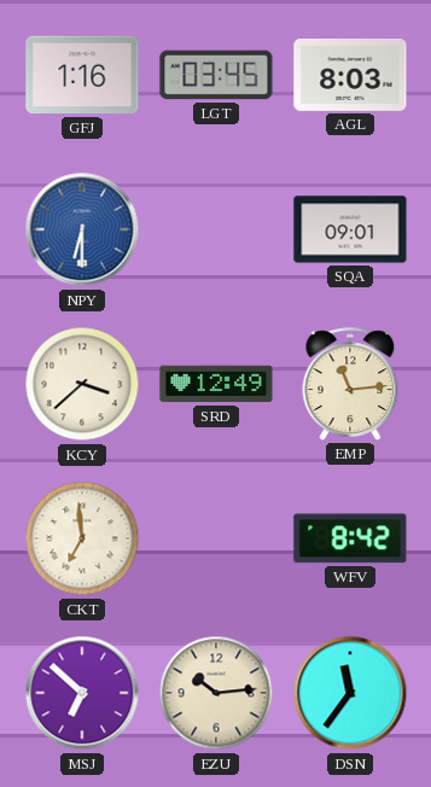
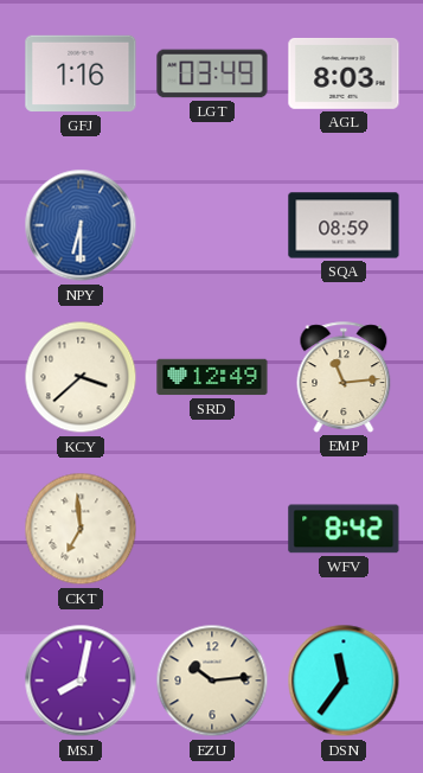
LGT: 03:45 -> 03:49 (212, 74)
SQA: 09:01 -> 08:59 (344, 225)
MSJ: 6:52 -> 8:02 (81, 681)
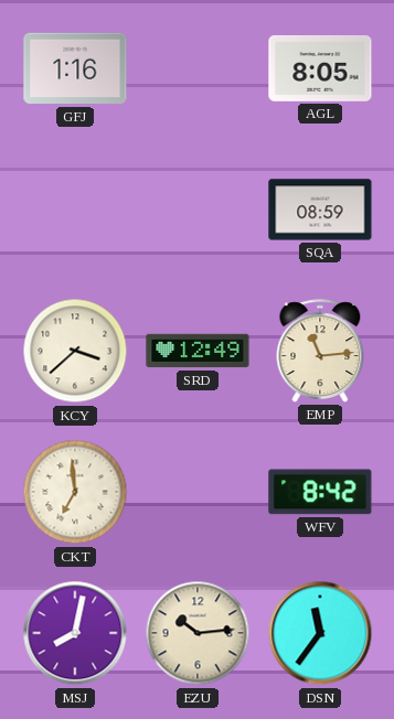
LGT: 03:49 -> none (212, 74)
AGL: 8:03 -> 8:05 (320, 68)
NPY: 6:30 -> none (81, 225)
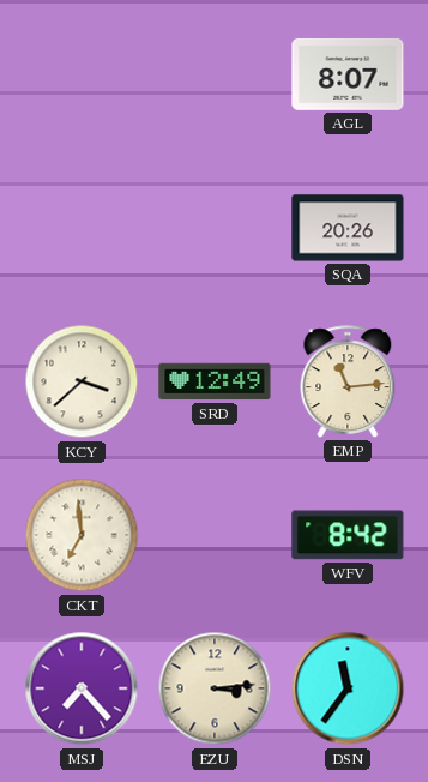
GFJ: 1:16 -> none (75, 68)
AGL: 8:05 -> 8:07 (348, 74)
SQA: 08:59 -> 20:26 (348, 228)
MSJ: 8:02 -> 7:23 (82, 688)
EZU: 10:14 -> 3:14 (215, 688)
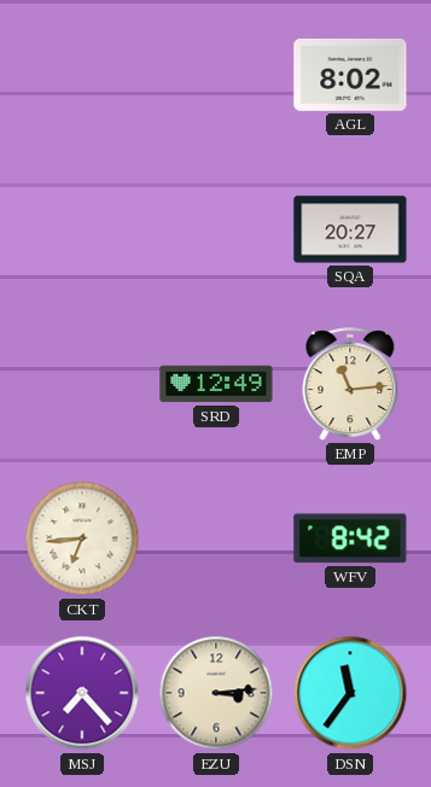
AGL: 8:07 -> 8:02 (350, 75)
SQA: 20:26 -> 20:27 (350, 229)
KCY: 3:38 -> none (82, 381)
CKT: 6:59 -> 6:44 (82, 538)
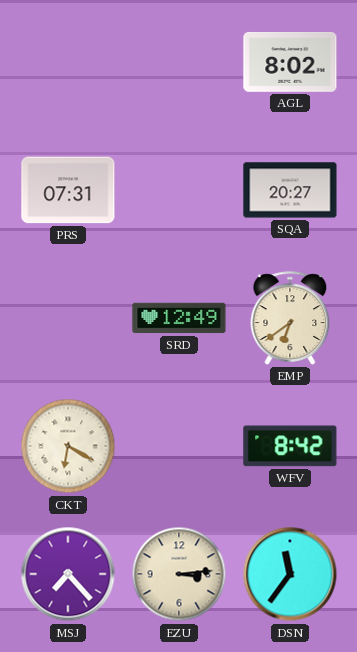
PRS: none -> 07:31 (68, 190)
EMP: 11:14 -> 6:39 (290, 318)
CKT: 6:44 -> 6:20 (68, 446)
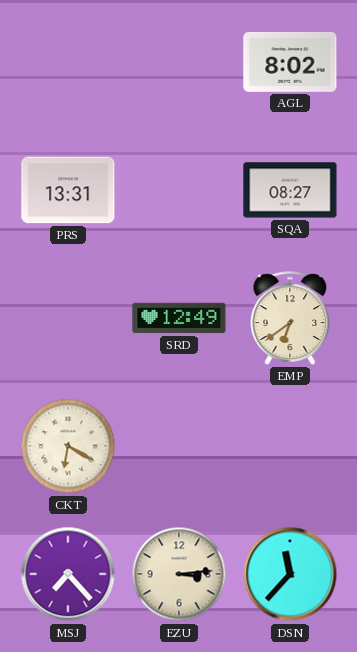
PRS: 07:31 -> 13:31 (68, 190)
SQA: 20:27 -> 08:27 (290, 190)
WFV: 8:42 -> none (290, 446)
DSN: 11:36 -> 11:37 (290, 574)
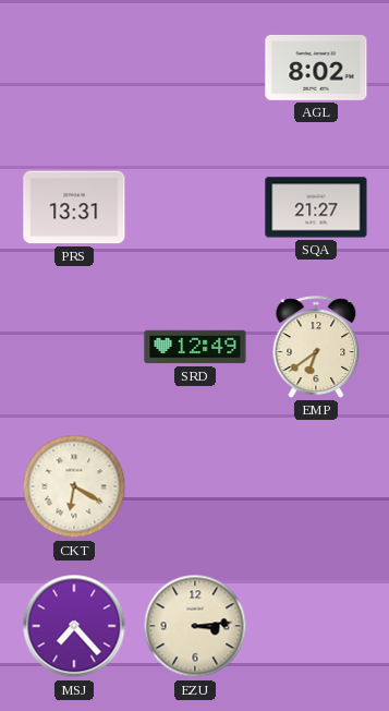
SQA: 08:27 -> 21:27 (316, 207)
DSN: 11:37 -> none (290, 574)
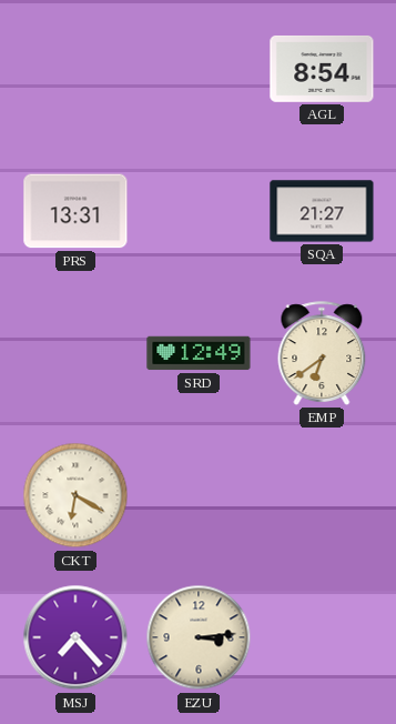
AGL: 8:02 -> 8:54 (322, 69)
